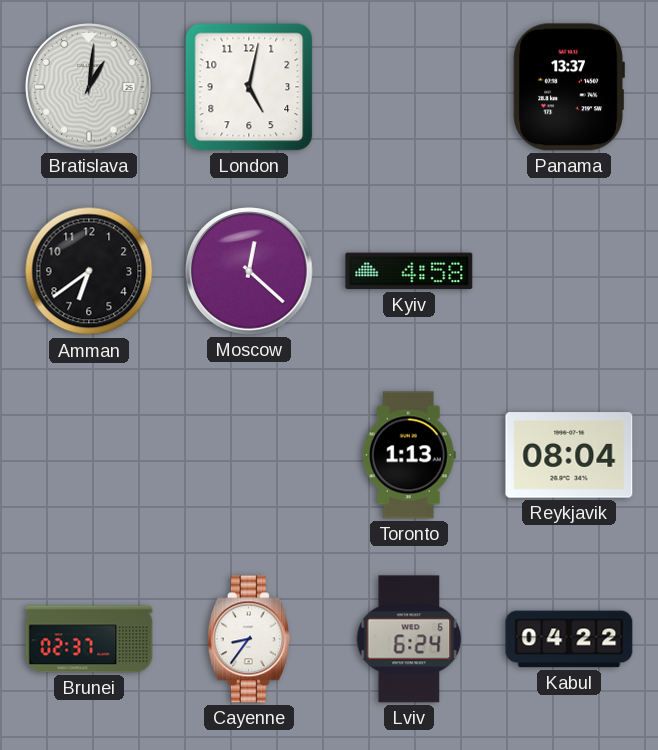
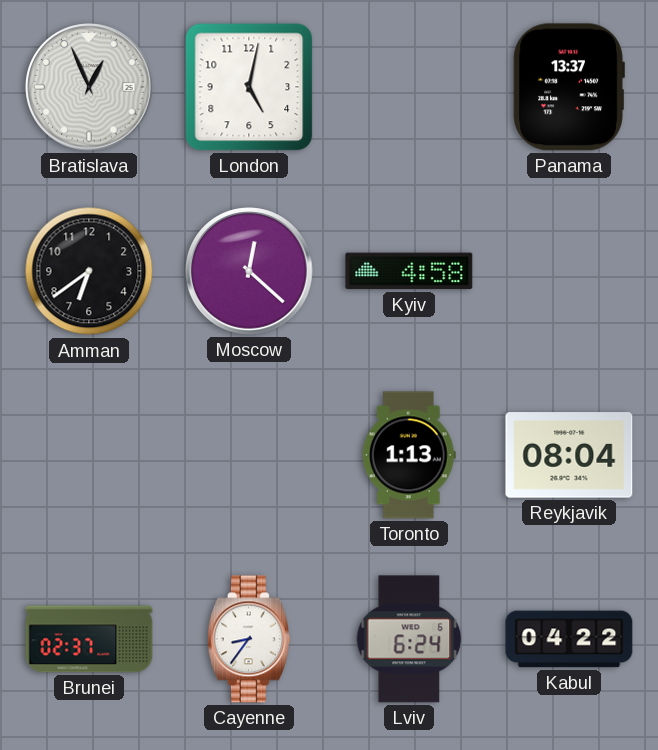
Bratislava: 1:01 -> 12:56 (89, 87)
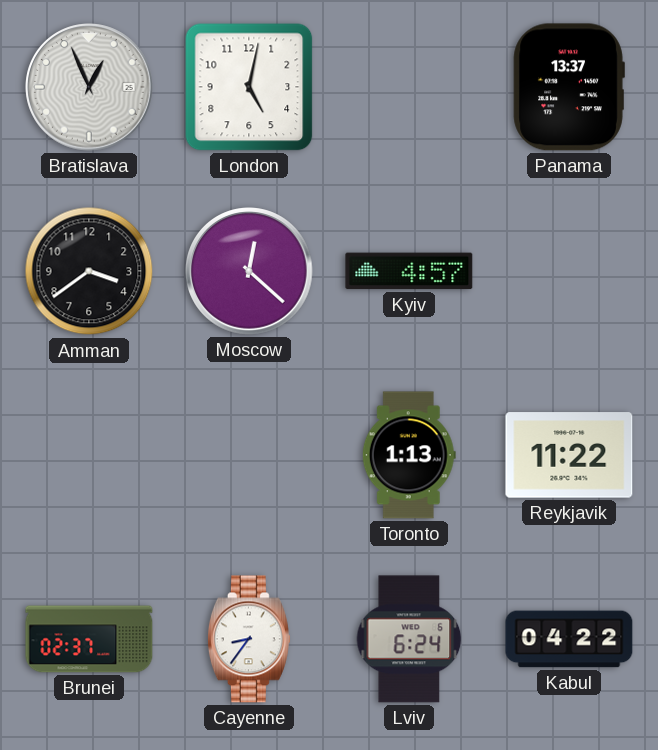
Amman: 6:39 -> 3:39 (89, 271)
Kyiv: 4:58 -> 4:57 (409, 271)
Reykjavik: 08:04 -> 11:22 (569, 455)
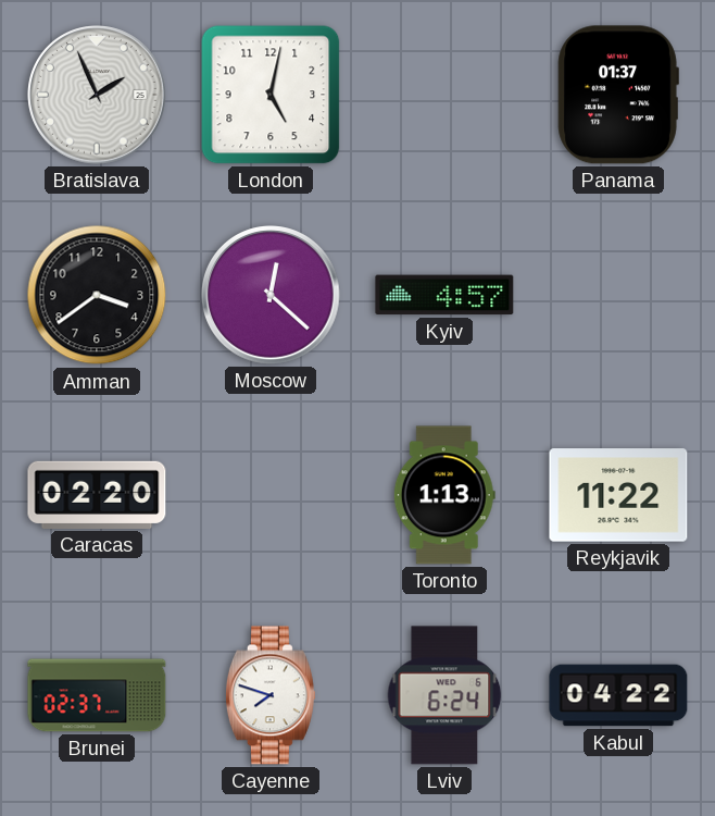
Bratislava: 12:56 -> 1:56 (97, 95)
Panama: 13:37 -> 01:37 (618, 95)
Caracas: none -> 02:20 (97, 495)
Cayenne: 8:36 -> 7:48 (271, 695)
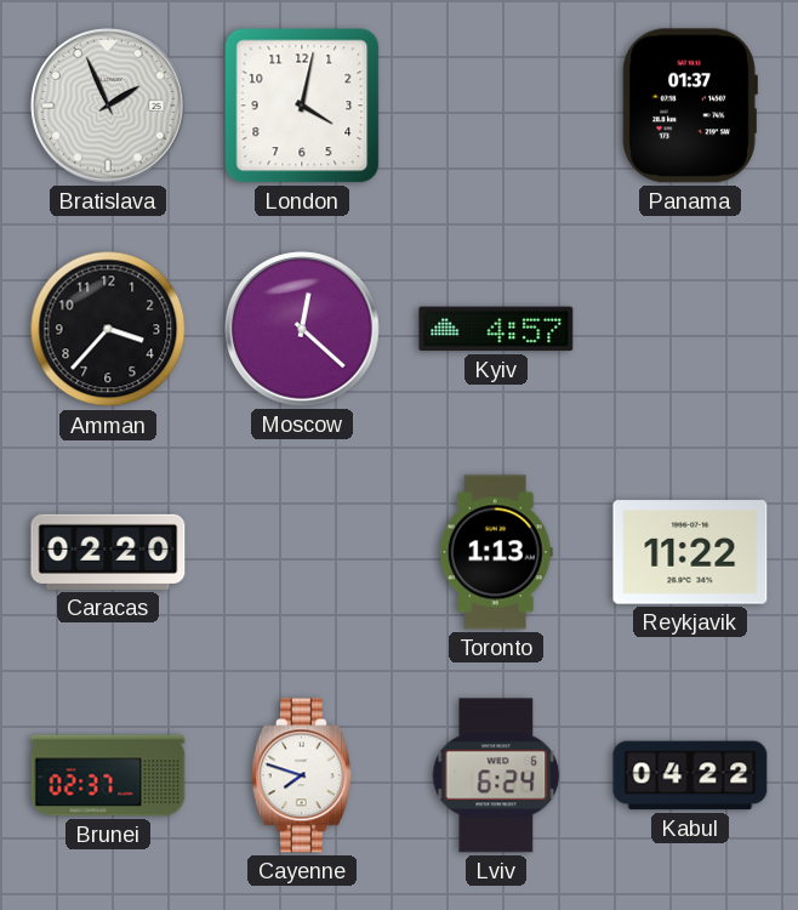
London: 5:02 -> 4:02 (302, 106)
Amman: 3:39 -> 3:37 (108, 329)
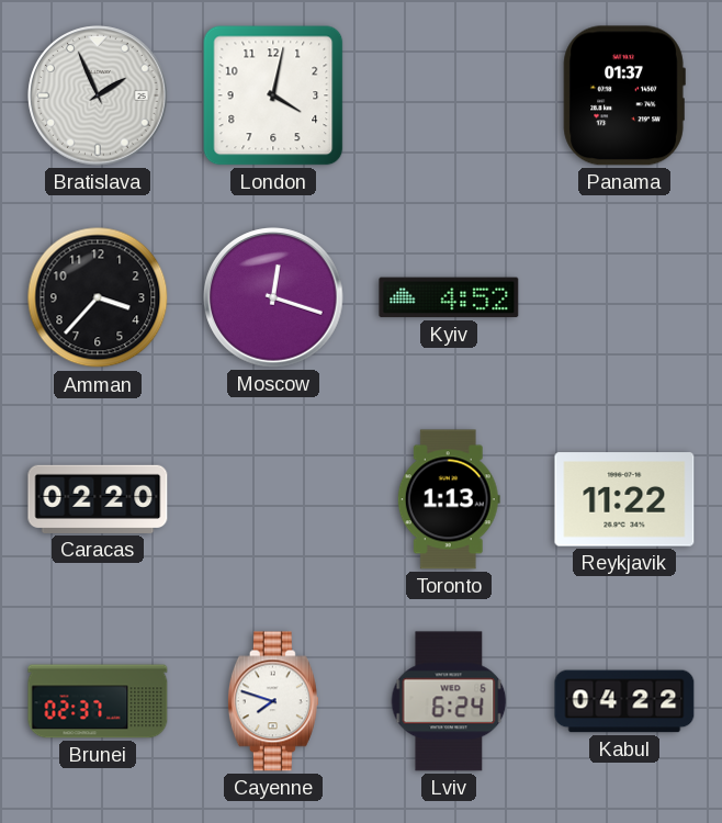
Moscow: 12:22 -> 12:18 (273, 297)
Kyiv: 4:57 -> 4:52 (449, 297)
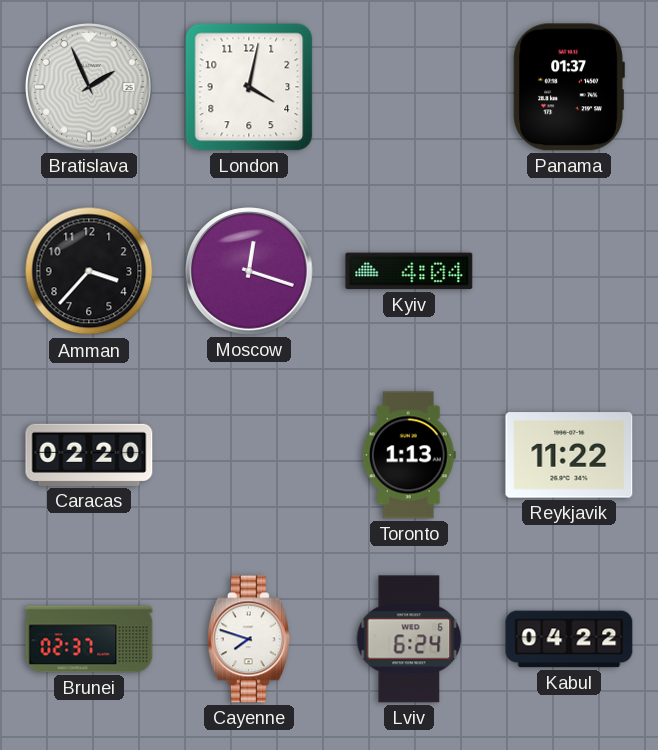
Kyiv: 4:52 -> 4:04 (409, 271)
